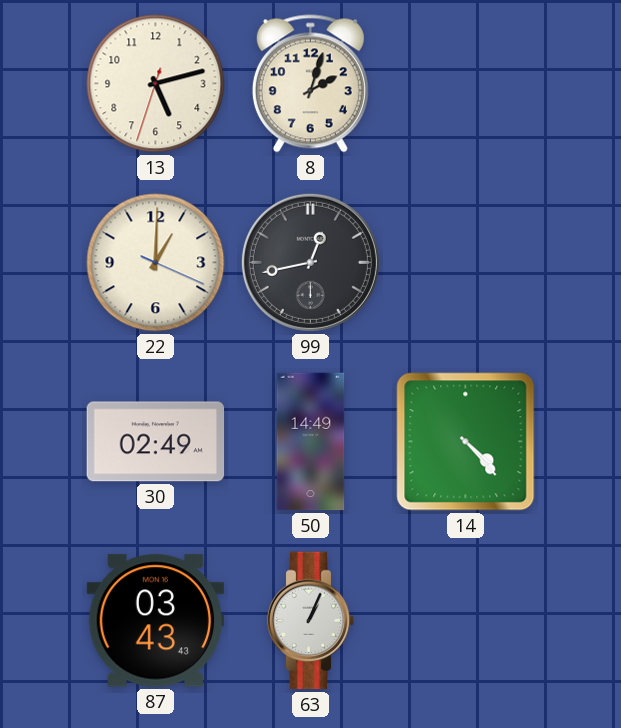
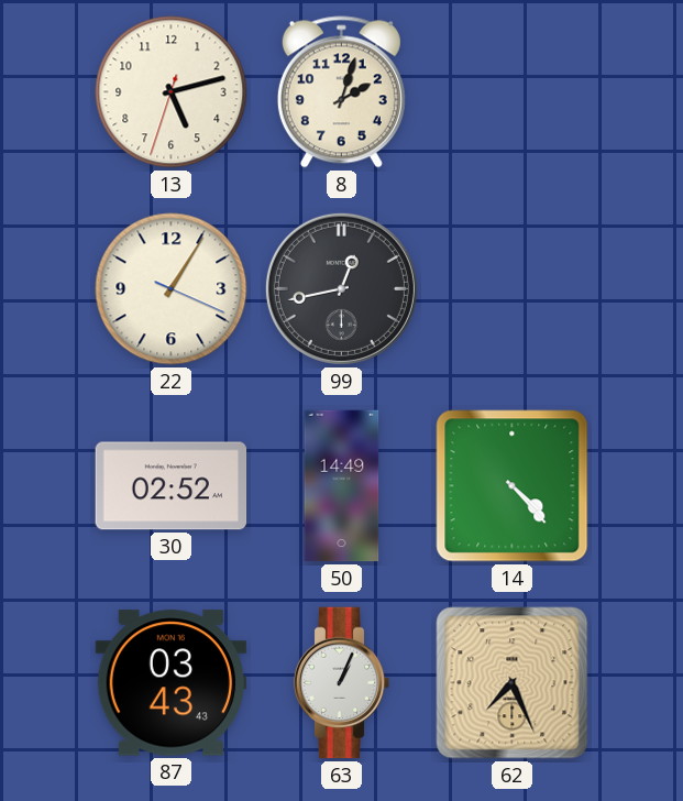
22: 1:00 -> 1:05 (172, 289)
30: 02:49 -> 02:52 (172, 486)
62: none -> 7:26 (513, 683)
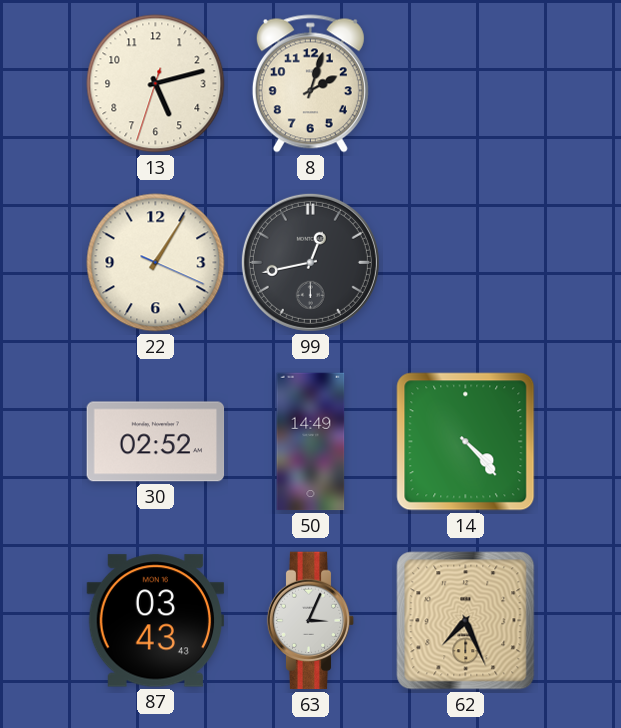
63: 1:04 -> 3:04 (311, 621)
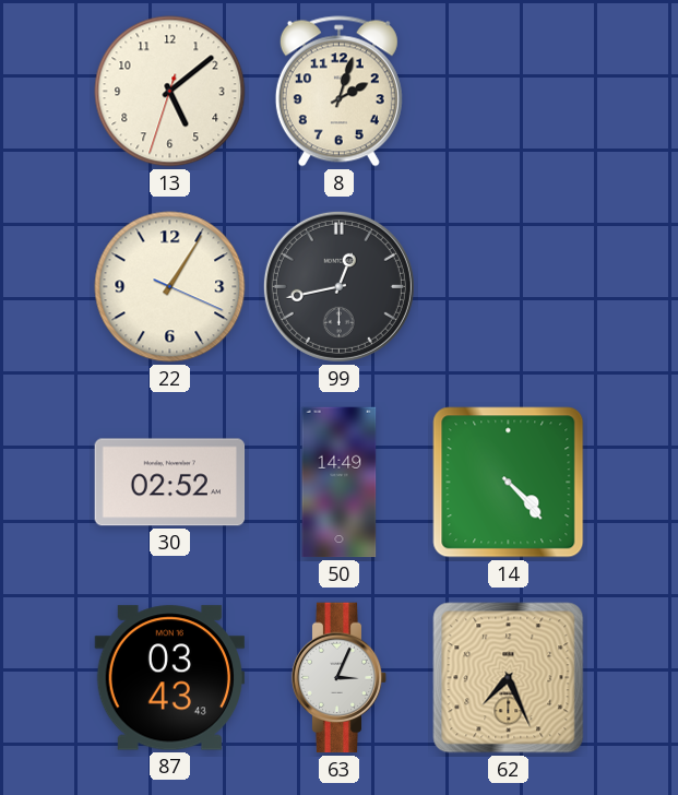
13: 5:12 -> 5:08 (170, 92)
